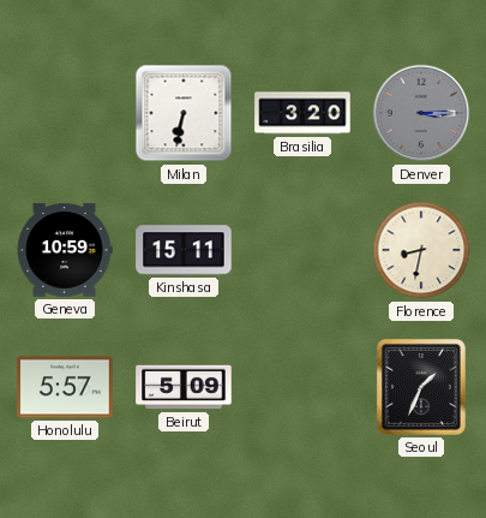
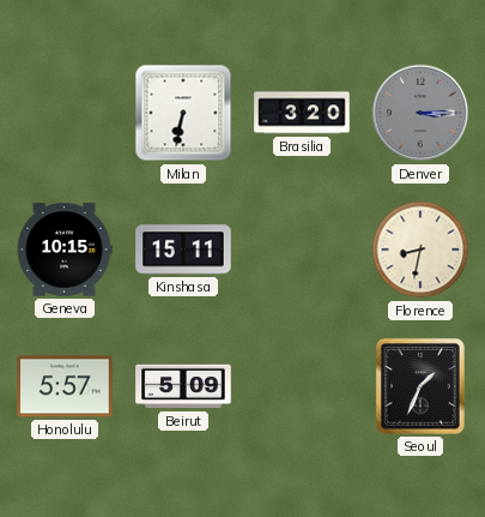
Geneva: 10:59 -> 10:15 (65, 250)
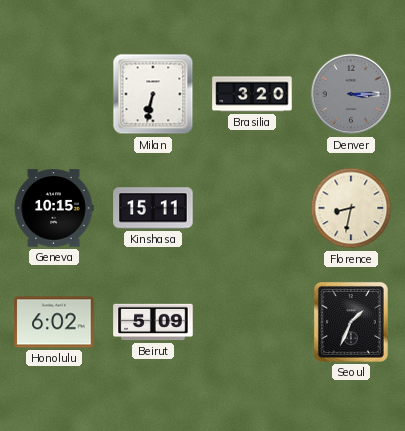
Honolulu: 5:57 -> 6:02 (54, 322)
